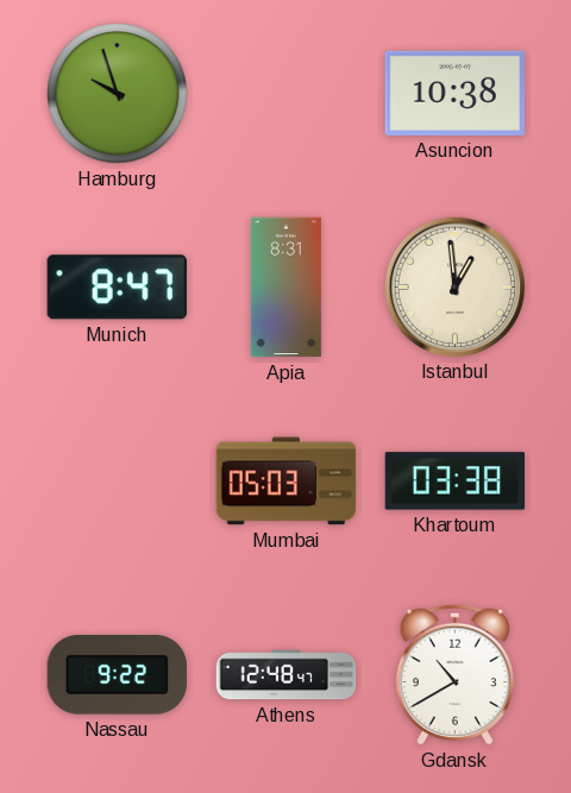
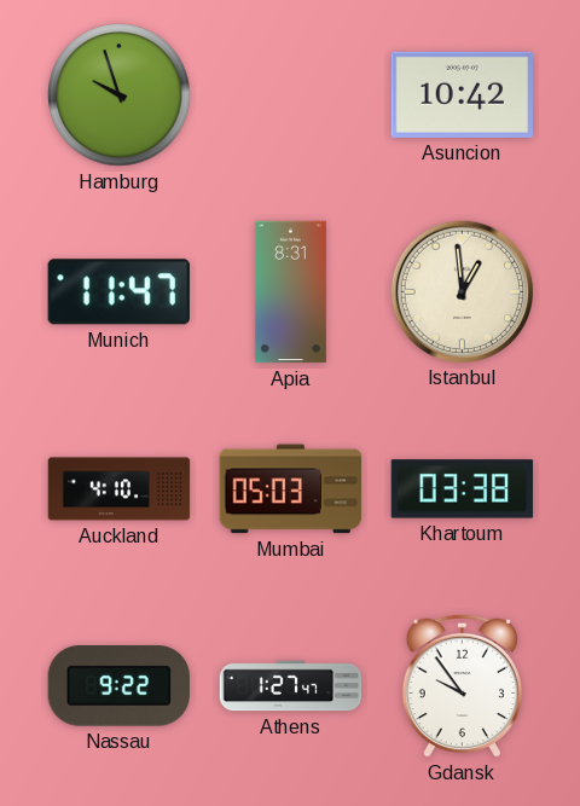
Asuncion: 10:38 -> 10:42 (462, 94)
Munich: 8:47 -> 11:47 (118, 292)
Auckland: none -> 4:10 (120, 489)
Athens: 12:48 -> 1:27 (291, 686)
Gdansk: 10:40 -> 9:54 (462, 685)
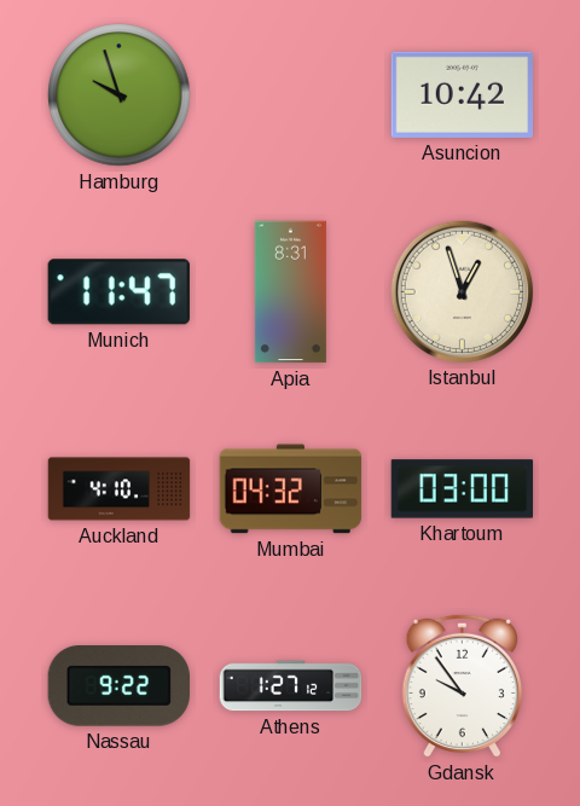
Istanbul: 12:59 -> 12:57 (462, 291)
Mumbai: 05:03 -> 04:32 (291, 489)
Khartoum: 03:38 -> 03:00 (463, 489)
Athens: 1:27:47 -> 1:27:12 (291, 686)
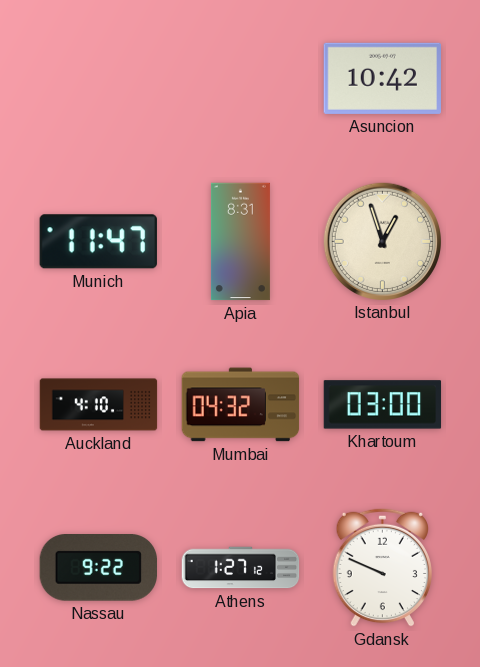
Hamburg: 9:57 -> none (120, 95)
Gdansk: 9:54 -> 9:49 (382, 567)
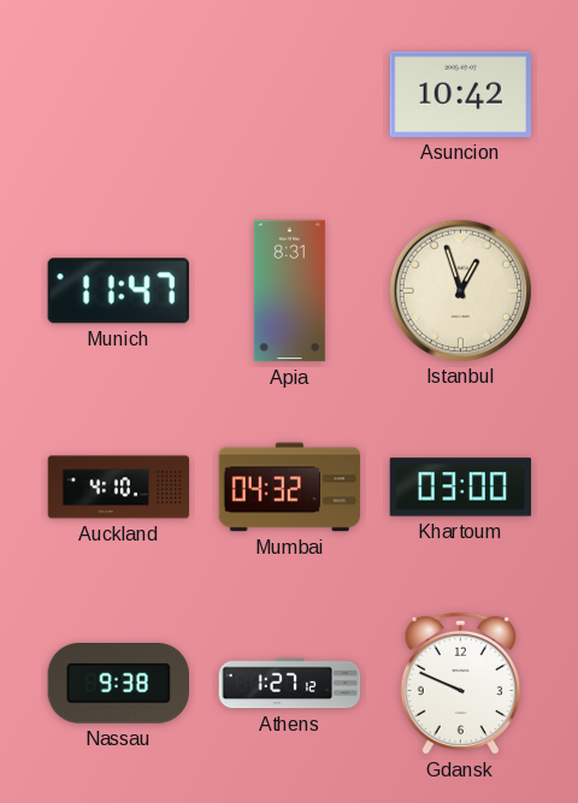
Nassau: 9:22 -> 9:38 (118, 684)
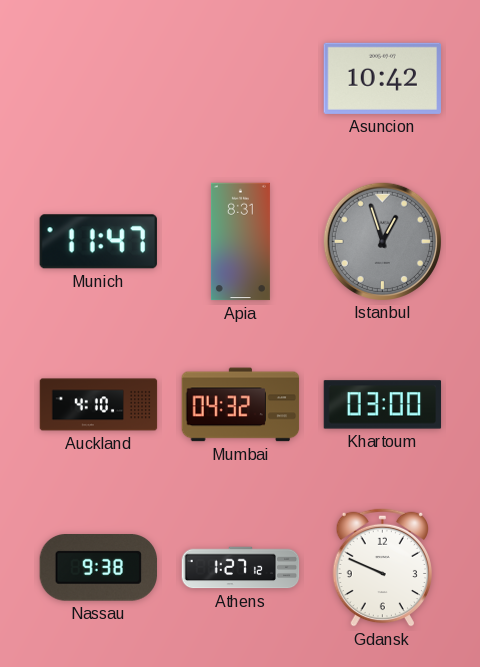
Istanbul dial: cream -> grey (382, 241)
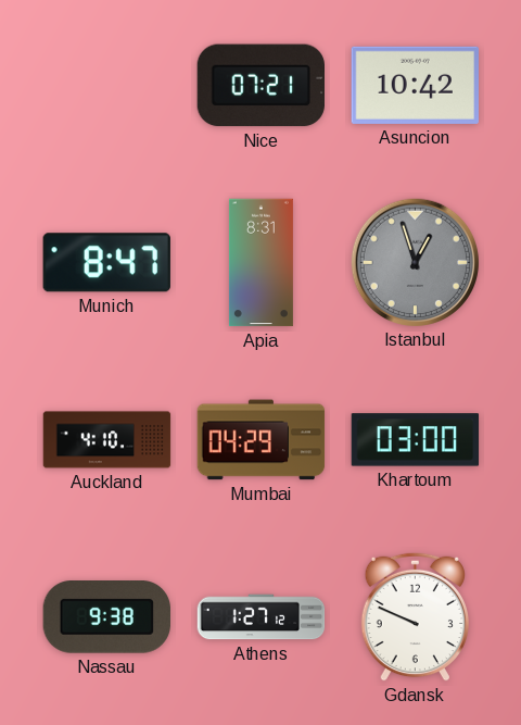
Nice: none -> 07:21 (260, 86)
Munich: 11:47 -> 8:47 (106, 263)
Mumbai: 04:32 -> 04:29 (262, 440)
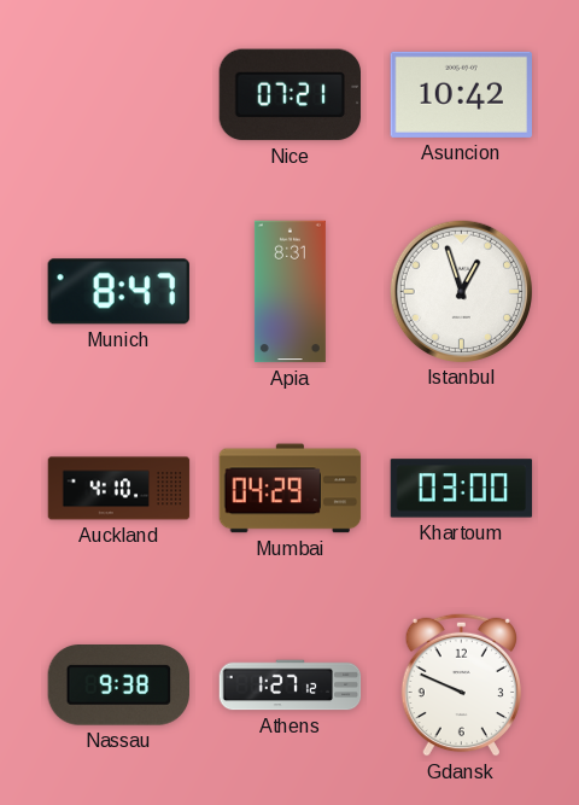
Istanbul dial: grey -> white (461, 291)
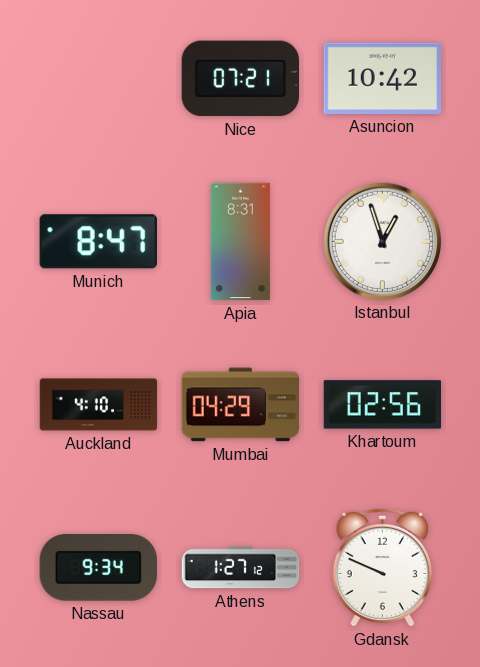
Khartoum: 03:00 -> 02:56 (383, 405)
Nassau: 9:38 -> 9:34 (98, 568)
